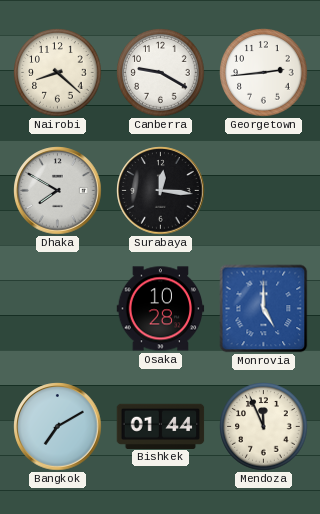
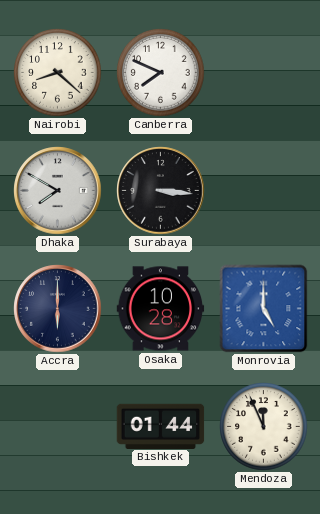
Canberra: 9:20 -> 7:49 (161, 73)
Georgetown: 2:44 -> none (264, 73)
Surabaya: 12:16 -> 3:16 (161, 191)
Accra: none -> 6:00 (58, 309)
Bangkok: 7:10 -> none (58, 427)
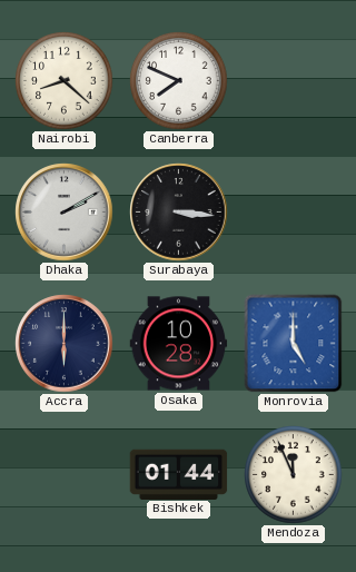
Dhaka: 7:50 -> 2:10 (65, 213)
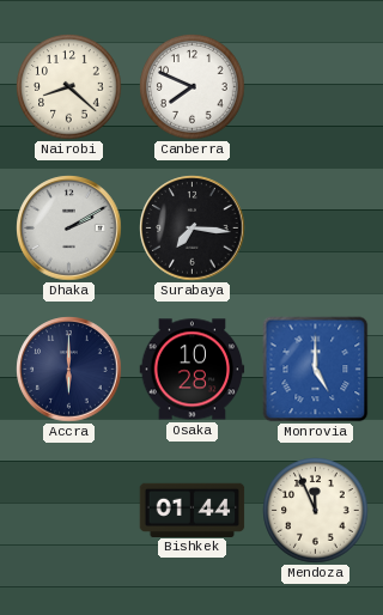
Surabaya: 3:16 -> 7:16 (193, 229)
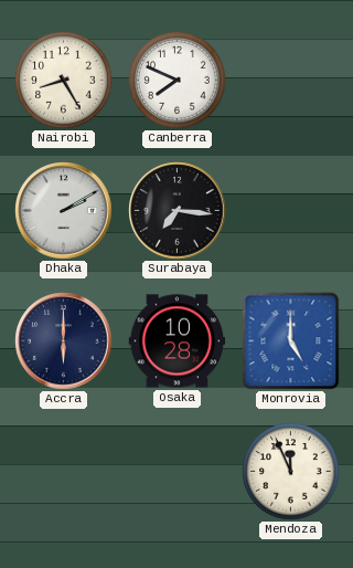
Nairobi: 8:22 -> 8:25 (64, 81)
Bishkek: 01:44 -> none (193, 510)
